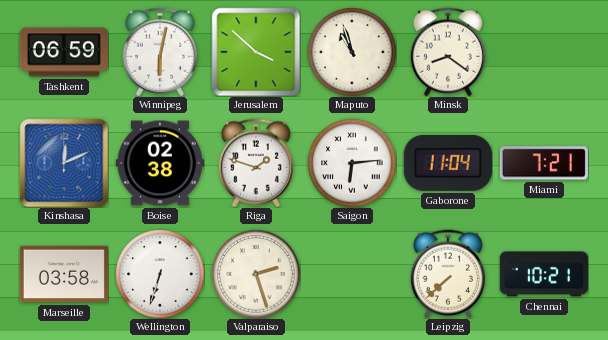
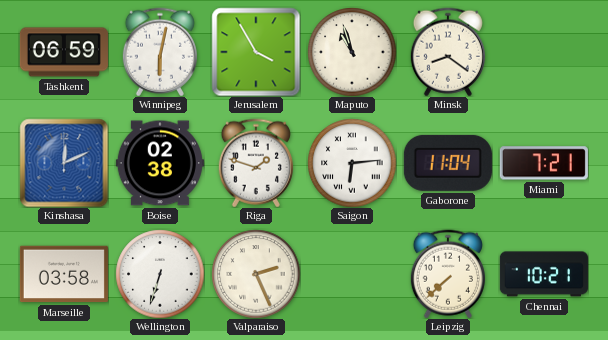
Jerusalem: 3:52 -> 3:55 (256, 52)
Valparaiso: 2:27 -> 2:26 (256, 274)
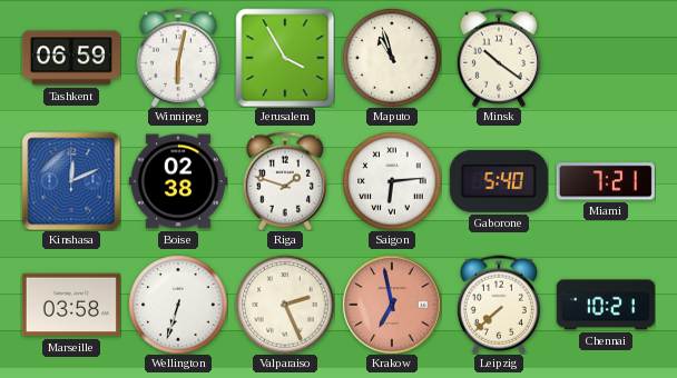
Minsk: 8:21 -> 10:21 (499, 58)
Gaborone: 11:04 -> 5:40 (499, 181)
Krakow: none -> 6:58 (392, 305)
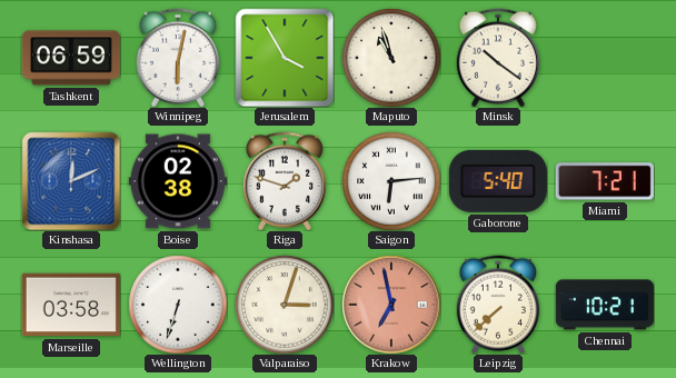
Valparaiso: 2:26 -> 3:03 (285, 305)
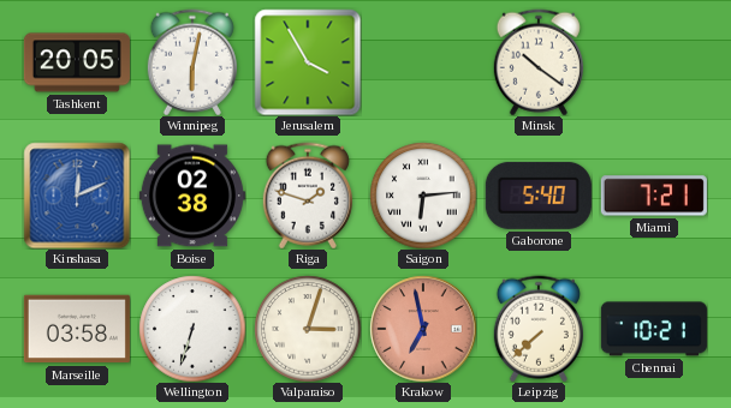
Tashkent: 06:59 -> 20:05 (77, 62)
Maputo: 10:57 -> none (391, 58)
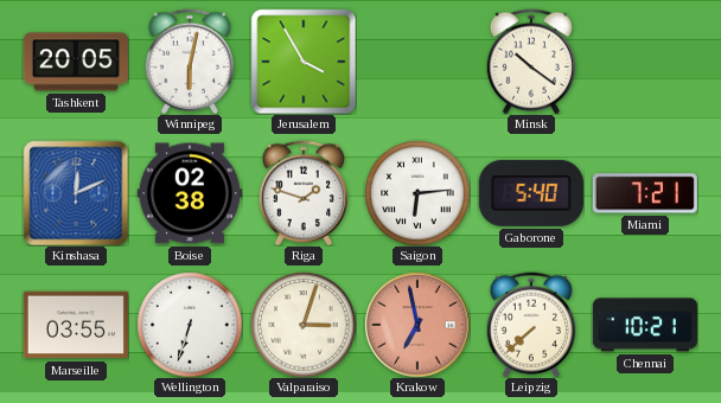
Marseille: 03:58 -> 03:55 (76, 325)
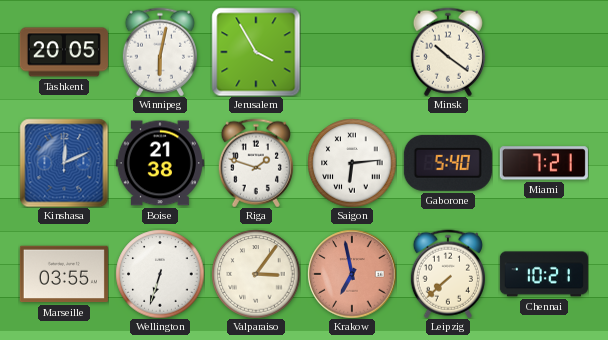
Boise: 02:38 -> 21:38 (160, 163)
Valparaiso: 3:03 -> 3:06 (256, 274)
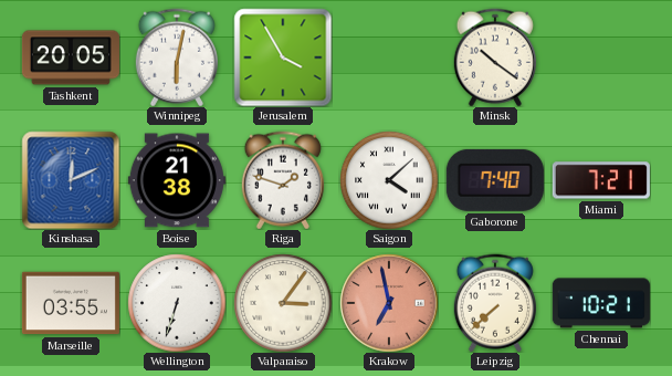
Saigon: 6:14 -> 4:08 (389, 180)
Gaborone: 5:40 -> 7:40 (495, 180)
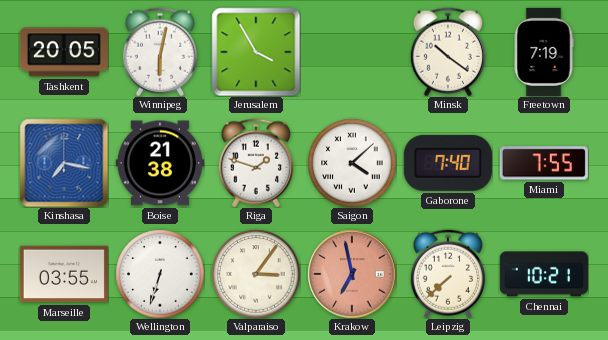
Freetown: none -> 7:19 (544, 52)
Kinshasa: 12:11 -> 7:17 (64, 163)
Miami: 7:21 -> 7:55 (544, 163)
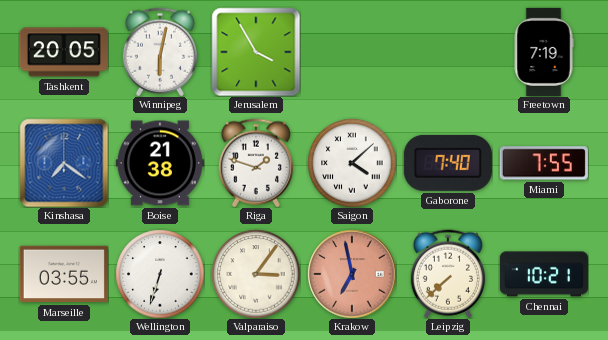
Minsk: 10:21 -> none (448, 52)
Kinshasa: 7:17 -> 7:21 (64, 163)
